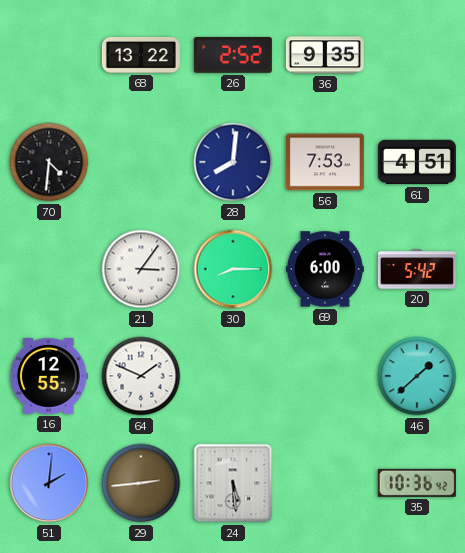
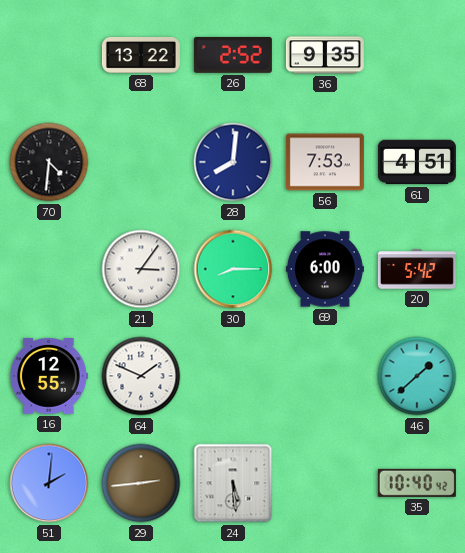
35: 10:36 -> 10:40 (417, 483)
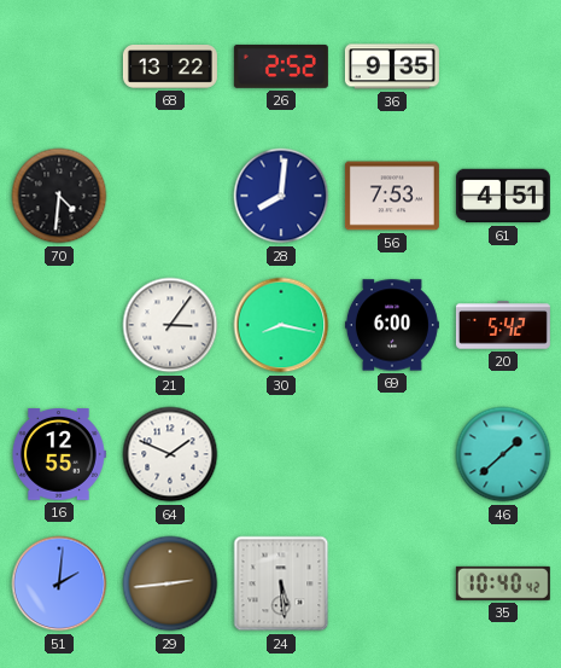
30: 8:15 -> 8:17 (281, 325)
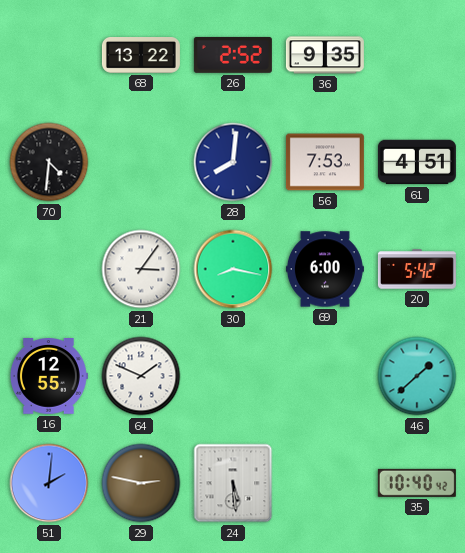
29: 2:44 -> 2:47 (141, 483)
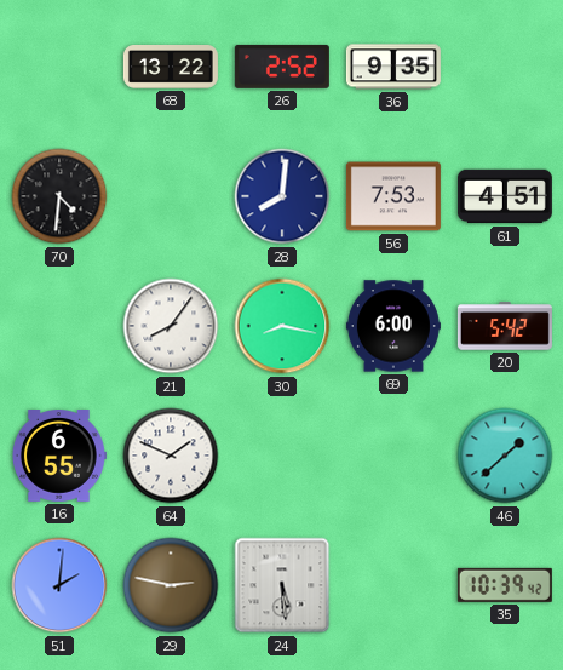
21: 3:06 -> 8:06 (171, 326)
16: 12:55 -> 6:55 (58, 457)
35: 10:40 -> 10:39 (505, 585)
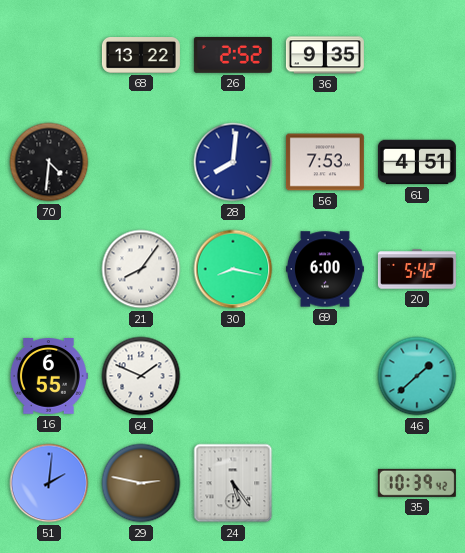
24: 5:29 -> 5:24 (233, 483)
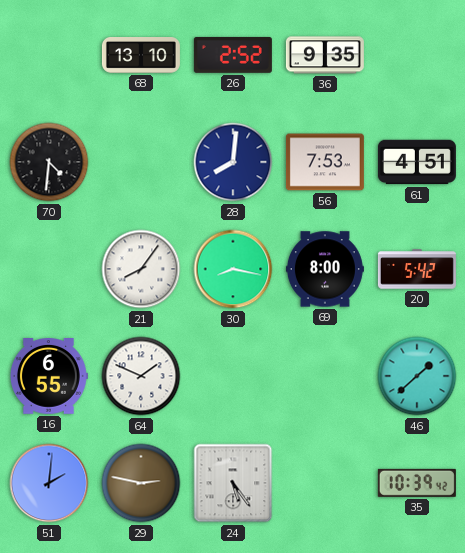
68: 13:22 -> 13:10 (141, 56)
69: 6:00 -> 8:00 (325, 269)
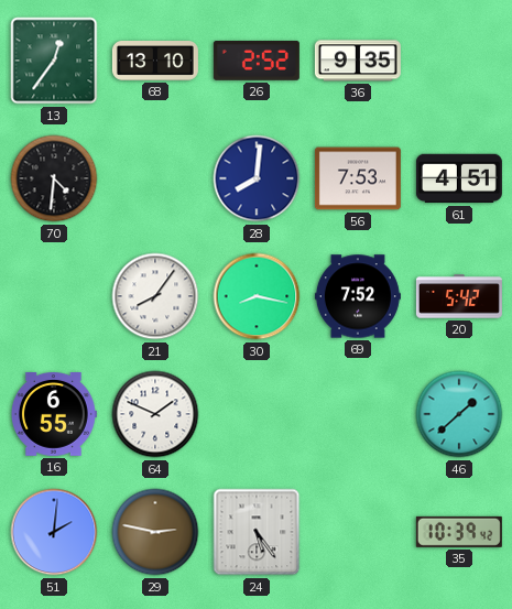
13: none -> 12:36 (54, 61)
69: 8:00 -> 7:52 (358, 296)
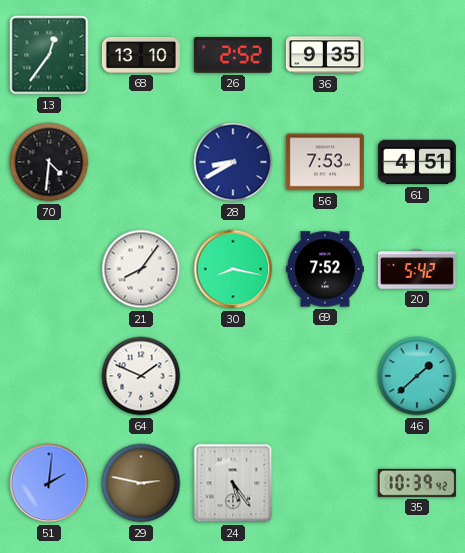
28: 8:01 -> 8:40 (233, 162)
16: 6:55 -> none (53, 415)
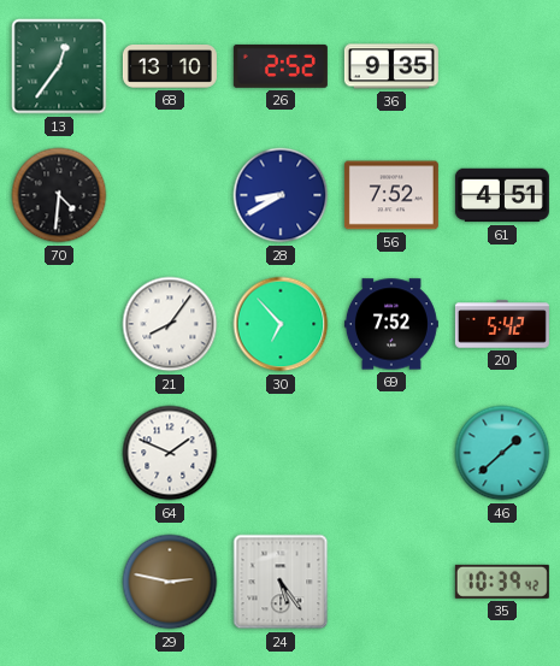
56: 7:53 -> 7:52 (391, 195)
30: 8:17 -> 6:53 (281, 324)
51: 2:01 -> none (49, 483)
